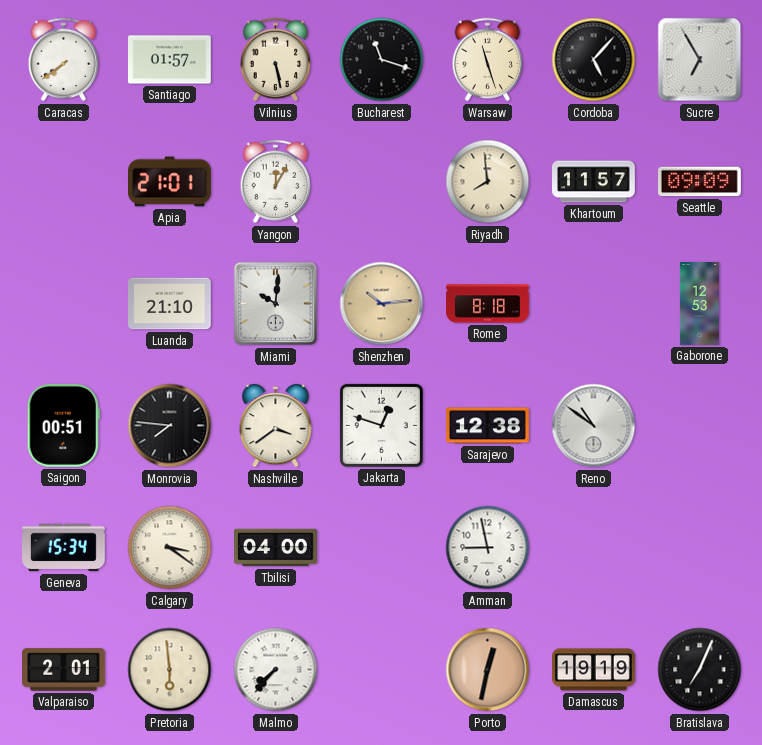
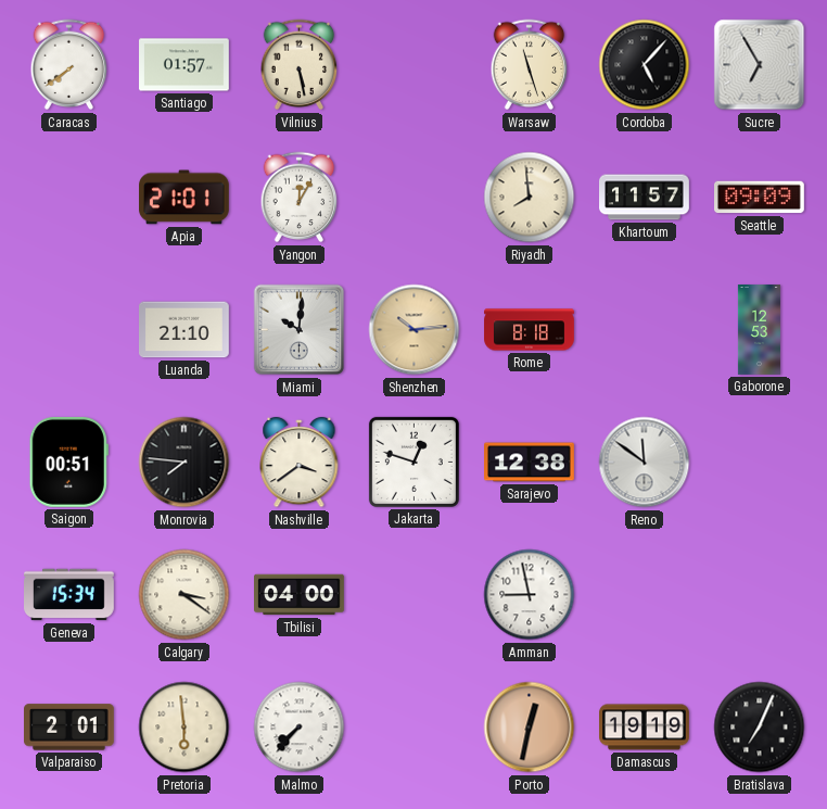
Bucharest: 11:18 -> none (382, 60)
Reno: 10:51 -> 11:51 (645, 463)
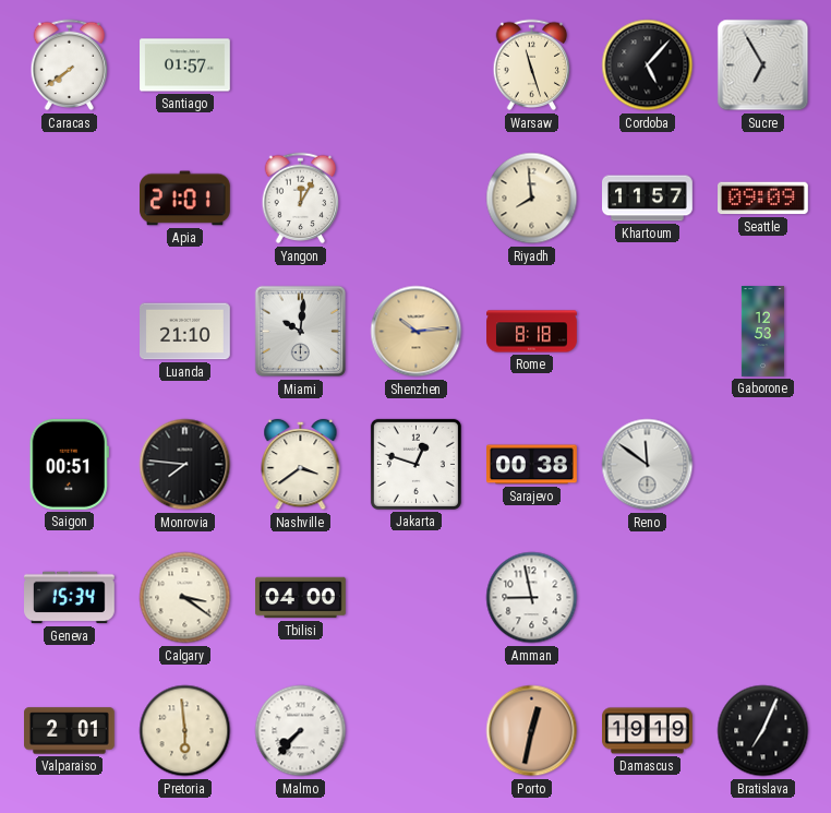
Vilnius: 5:28 -> none (300, 65)
Sarajevo: 12:38 -> 00:38 (532, 465)
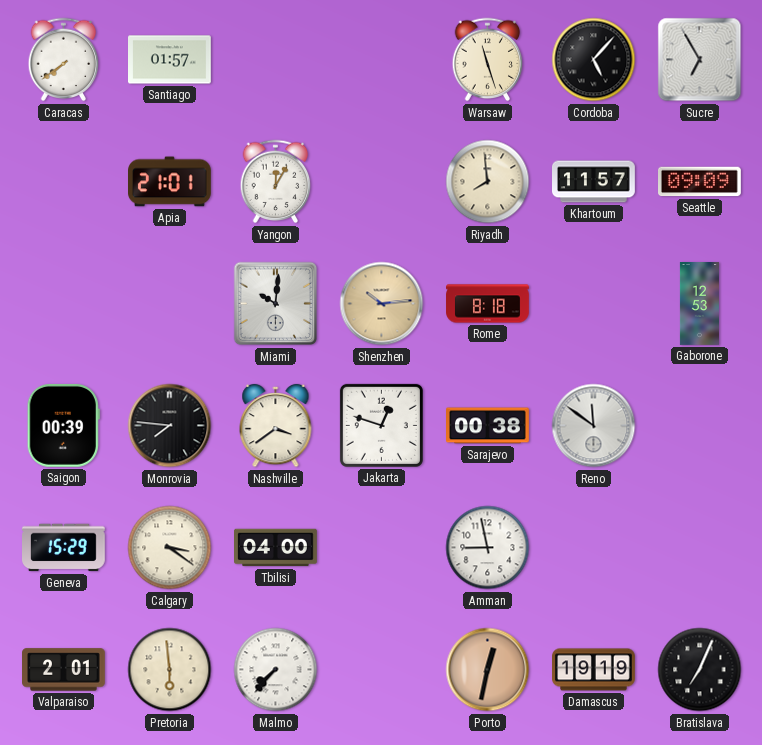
Luanda: 21:10 -> none (185, 332)
Saigon: 00:51 -> 00:39 (63, 425)
Geneva: 15:34 -> 15:29 (64, 548)
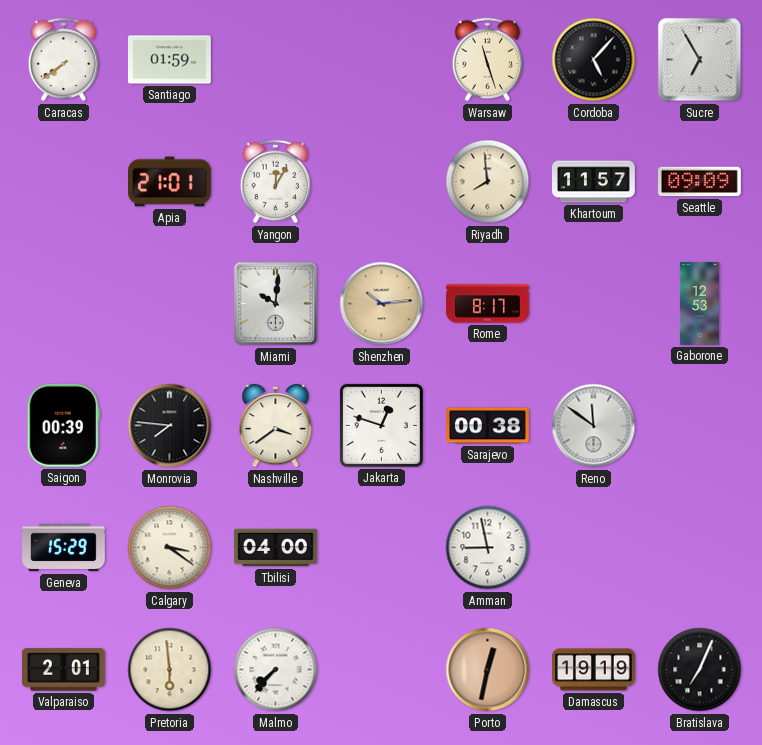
Santiago: 01:57 -> 01:59 (170, 60)
Rome: 8:18 -> 8:17 (488, 304)
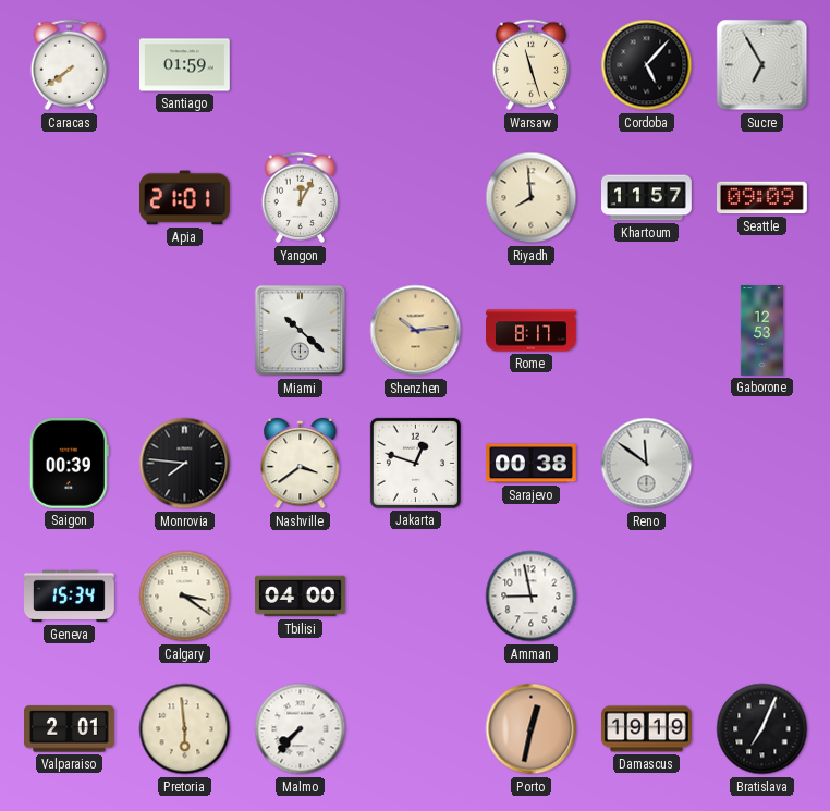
Miami: 10:01 -> 10:22 (301, 331)
Geneva: 15:29 -> 15:34 (70, 597)
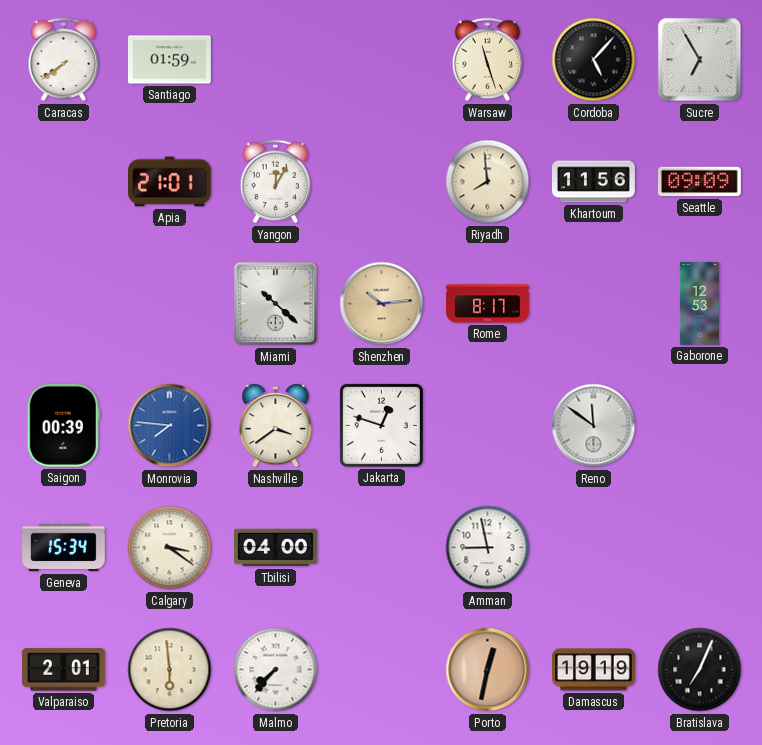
Khartoum: 11:57 -> 11:56 (594, 182)
Monrovia dial: black -> blue (170, 426)
Sarajevo: 00:38 -> none (532, 464)
